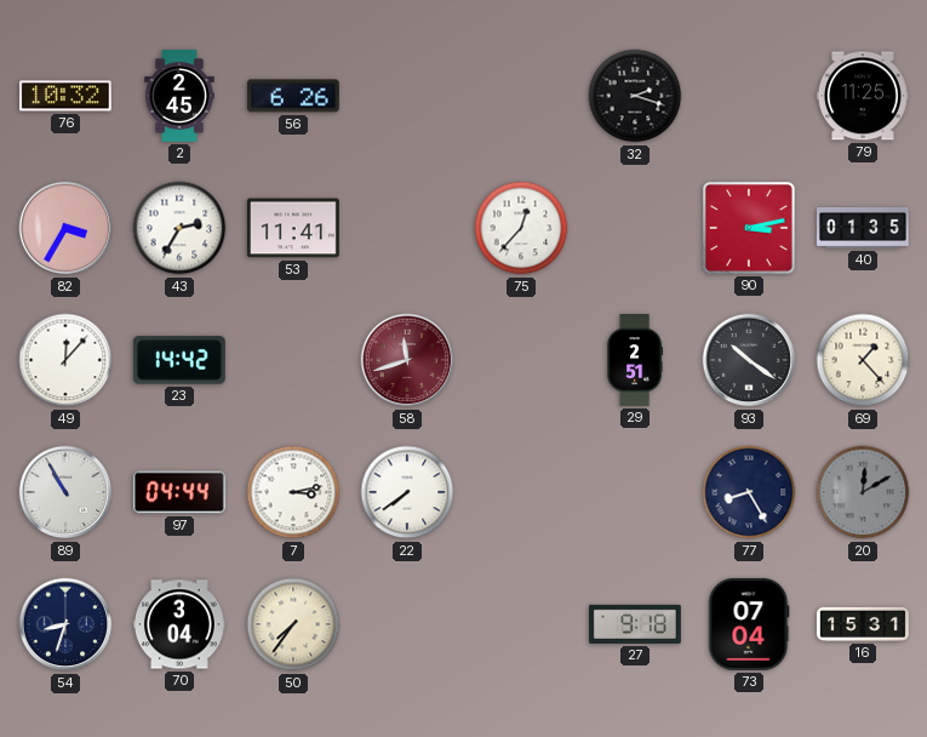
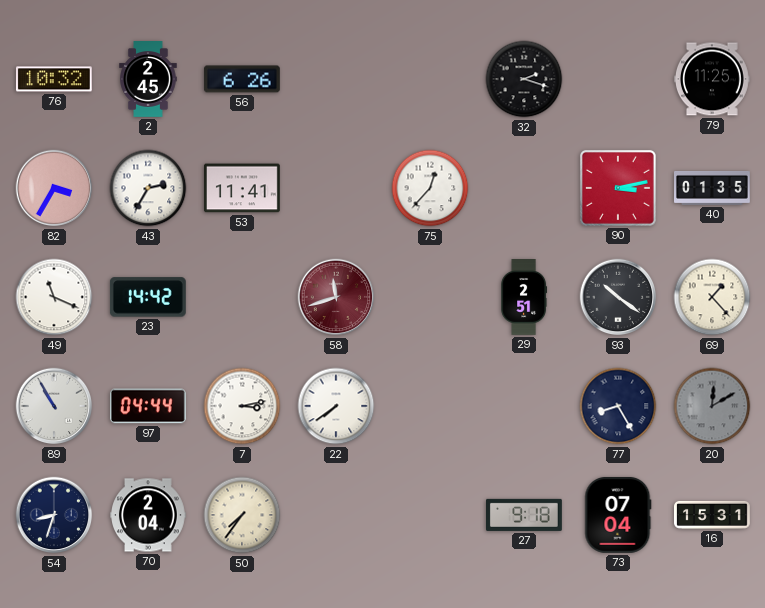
49: 12:07 -> 11:19 (54, 297)
70: 3:04 -> 2:04 (149, 515)
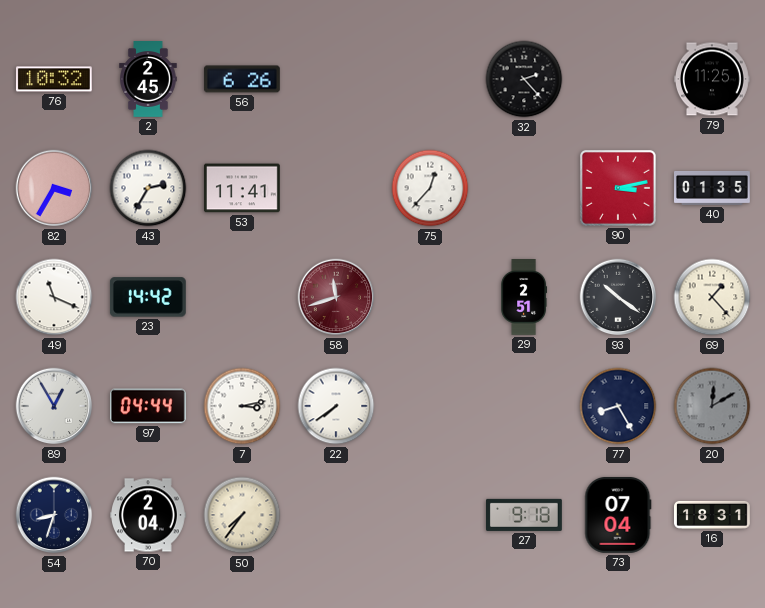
32: 2:18 -> 2:23 (524, 79)
89: 10:55 -> 12:55 (54, 406)
16: 15:31 -> 18:31 (713, 515)
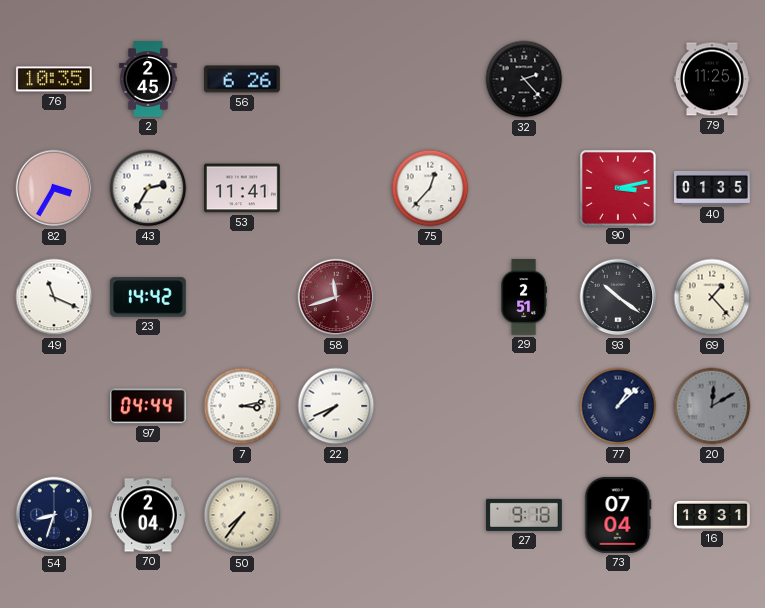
76: 10:32 -> 10:35 (54, 79)
89: 12:55 -> none (54, 406)
22: 7:39 -> 7:41 (336, 406)
77: 8:25 -> 1:08 (618, 406)
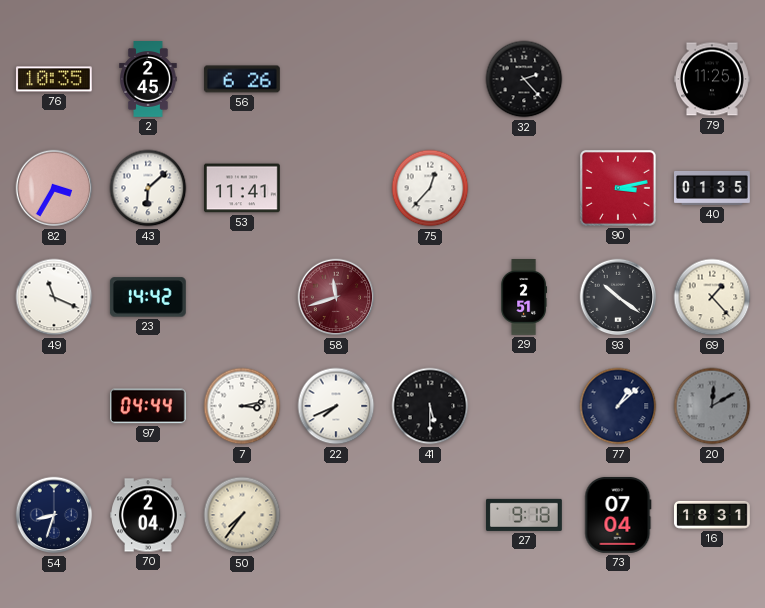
43: 2:35 -> 6:08 (148, 188)
41: none -> 5:30 (430, 406)
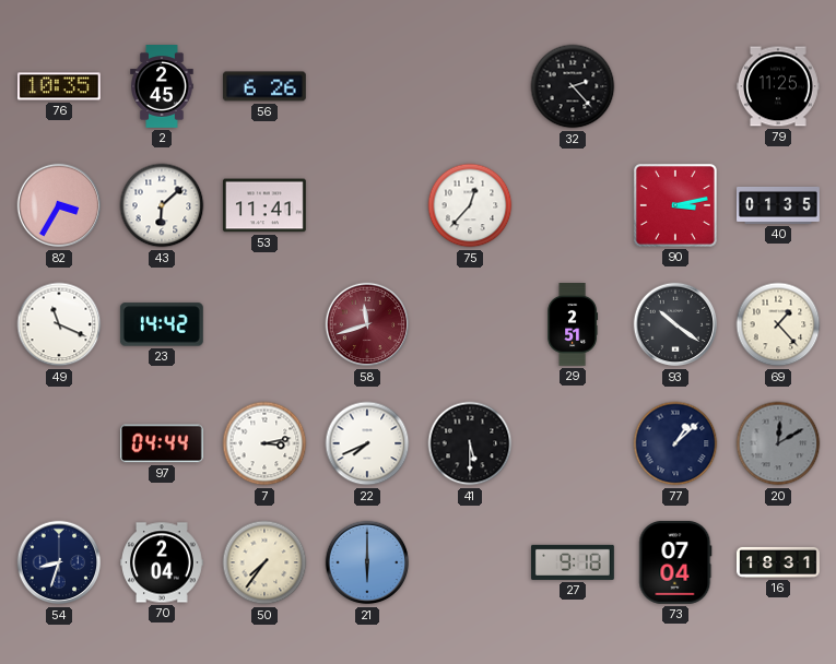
21: none -> 6:00 (367, 562)
